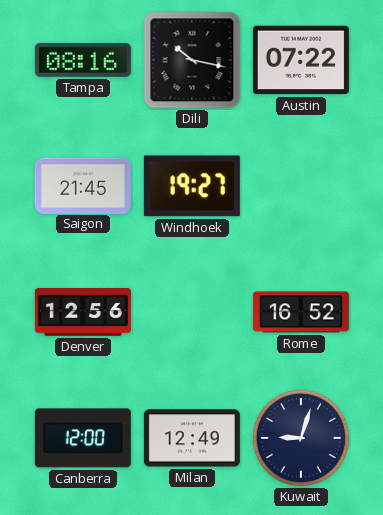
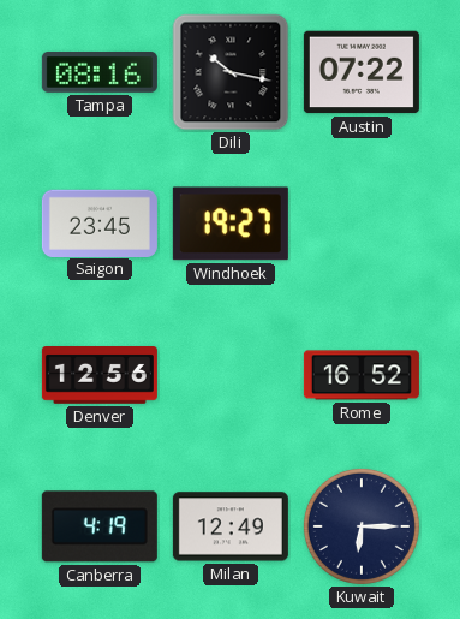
Saigon: 21:45 -> 23:45 (100, 222)
Canberra: 12:00 -> 4:19 (100, 526)
Kuwait: 9:03 -> 6:15 (362, 526)
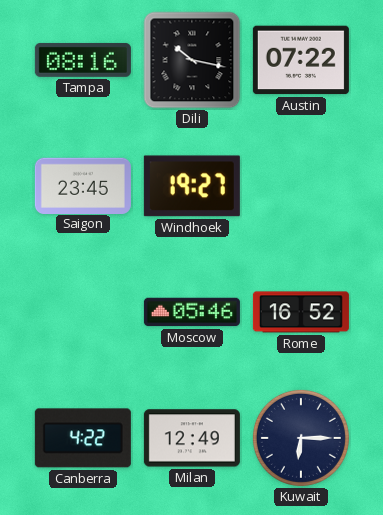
Denver: 12:56 -> none (100, 376)
Moscow: none -> 05:46 (192, 312)
Canberra: 4:19 -> 4:22 (83, 438)
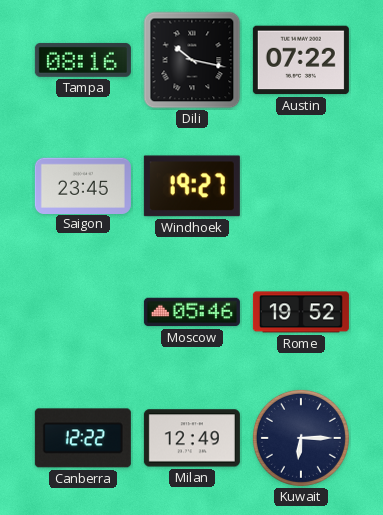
Rome: 16:52 -> 19:52 (301, 312)
Canberra: 4:22 -> 12:22 (83, 438)
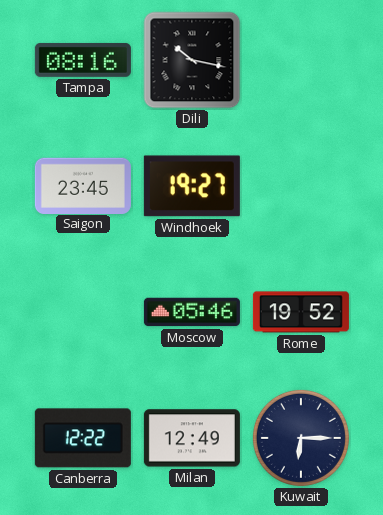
Austin: 07:22 -> none (301, 60)
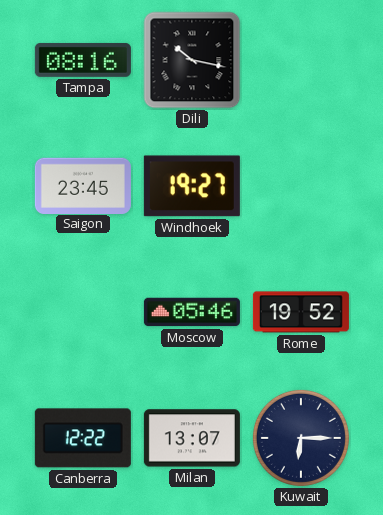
Milan: 12:49 -> 13:07 (192, 438)
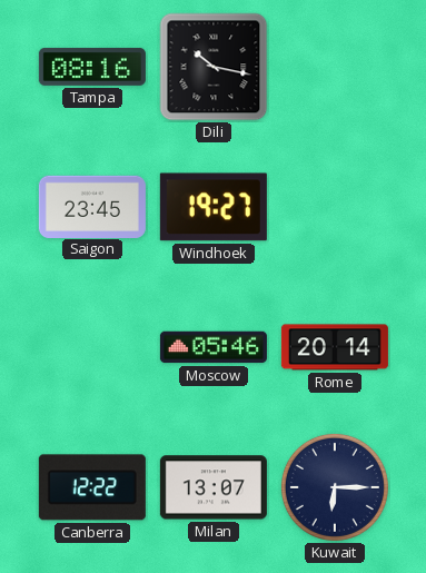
Rome: 19:52 -> 20:14 (335, 347)
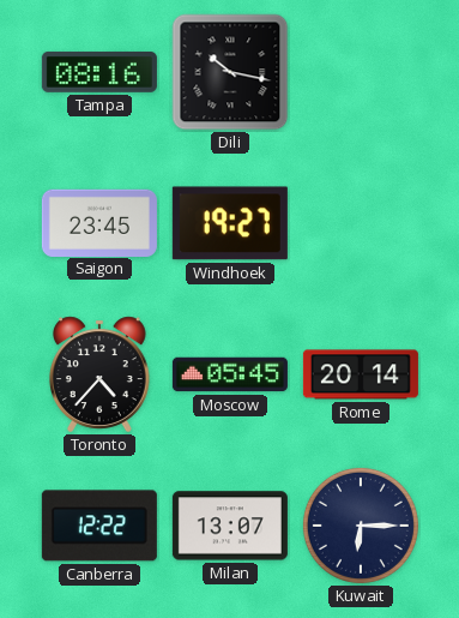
Toronto: none -> 4:37 (99, 374)
Moscow: 05:46 -> 05:45 (230, 374)
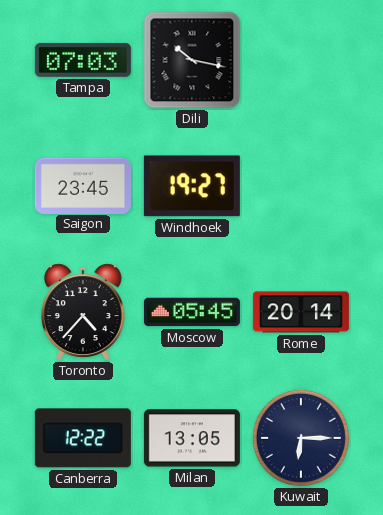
Tampa: 08:16 -> 07:03 (83, 60)
Milan: 13:07 -> 13:05 (192, 438)
